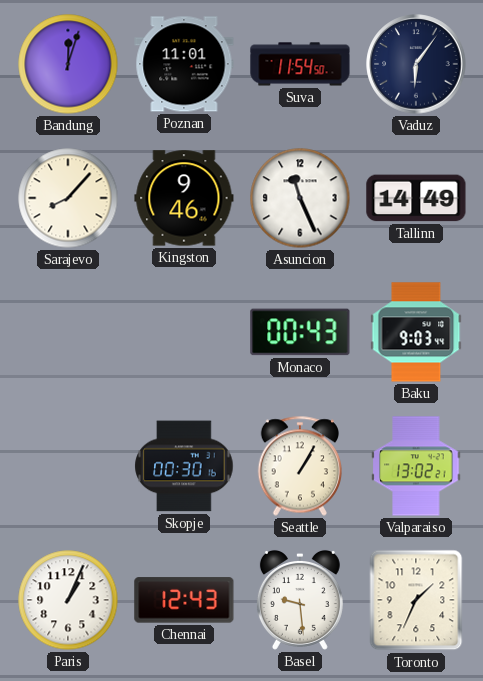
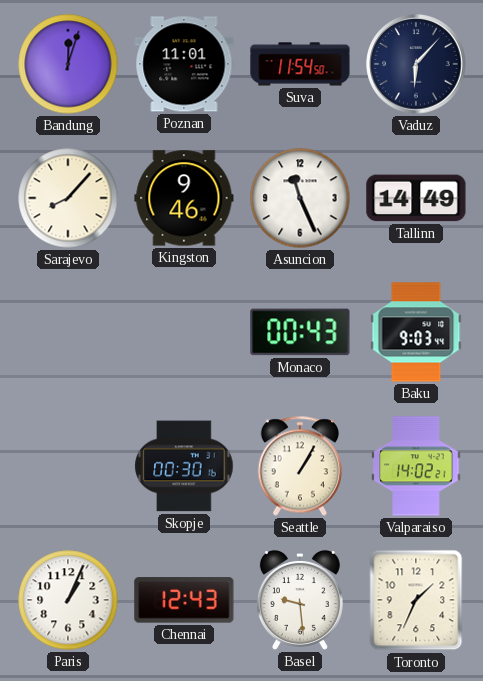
Vaduz: 6:06 -> 6:07 (416, 64)
Valparaiso: 13:02 -> 14:02 (416, 466)
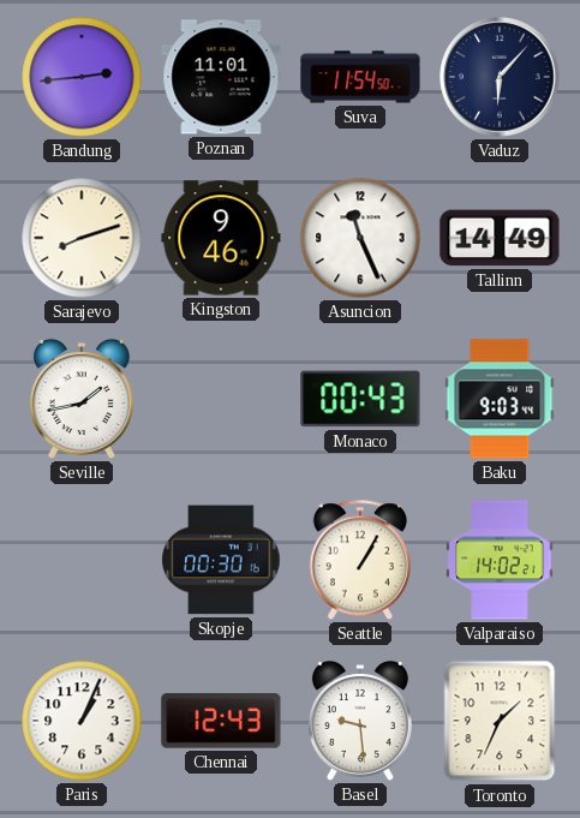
Bandung: 12:03 -> 2:44 (82, 77)
Sarajevo: 8:07 -> 8:12 (82, 238)
Seville: none -> 1:43 (82, 399)
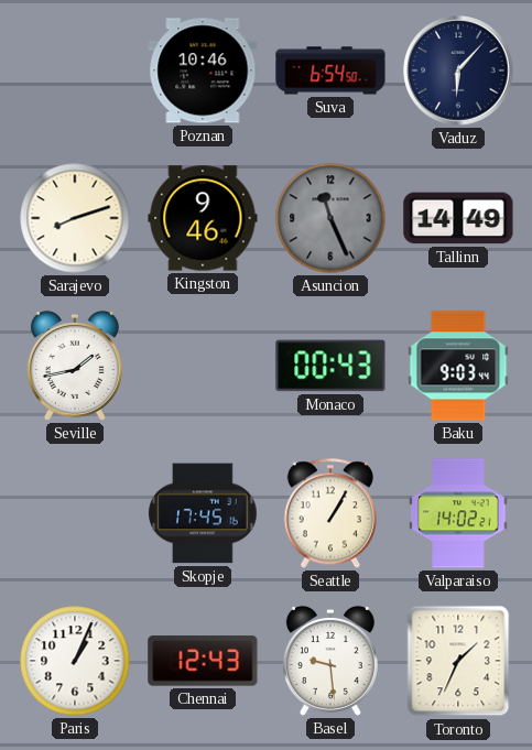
Bandung: 2:44 -> none (82, 77)
Poznan: 11:01 -> 10:46 (203, 70)
Suva: 11:54 -> 6:54 (330, 70)
Asuncion dial: white -> grey (330, 218)
Skopje: 00:30 -> 17:45 (203, 513)
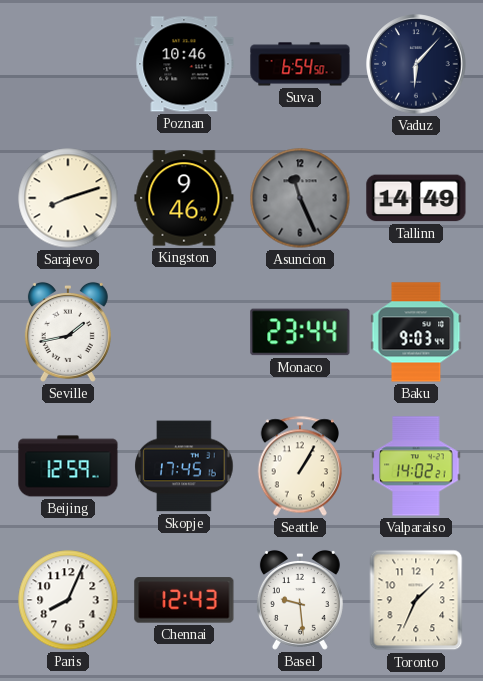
Monaco: 00:43 -> 23:44 (300, 332)
Beijing: none -> 12:59 (68, 466)
Paris: 1:04 -> 8:04 (68, 600)
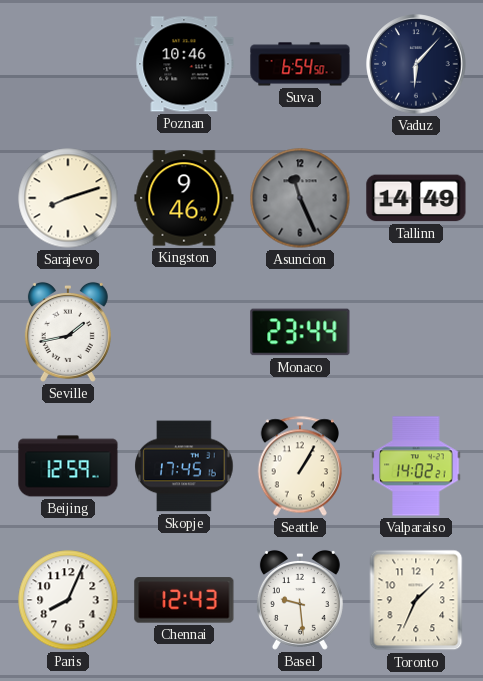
Baku: 9:03 -> none (416, 332)
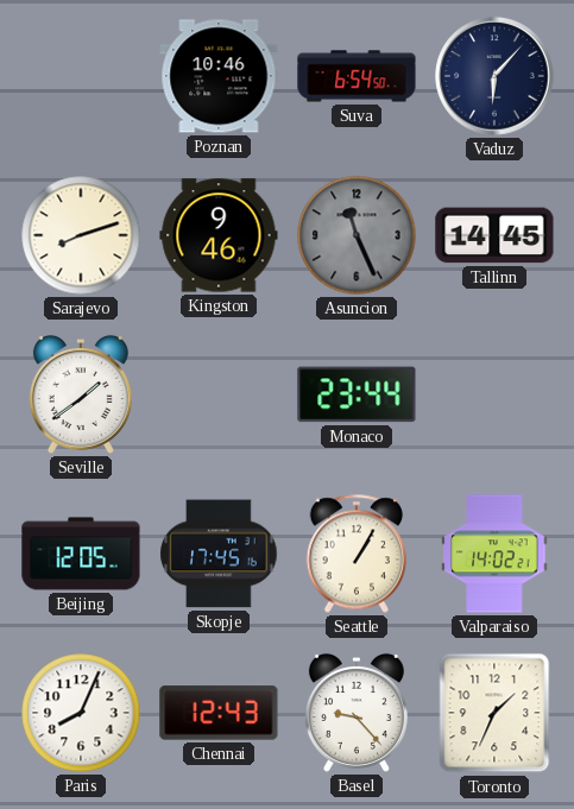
Tallinn: 14:49 -> 14:45 (494, 235)
Seville: 1:43 -> 1:39 (81, 394)
Beijing: 12:59 -> 12:05 (81, 554)
Basel: 9:29 -> 9:23 (357, 713)
